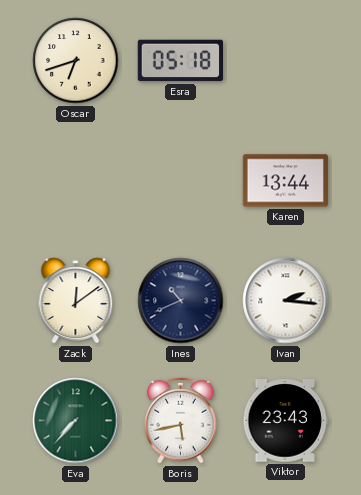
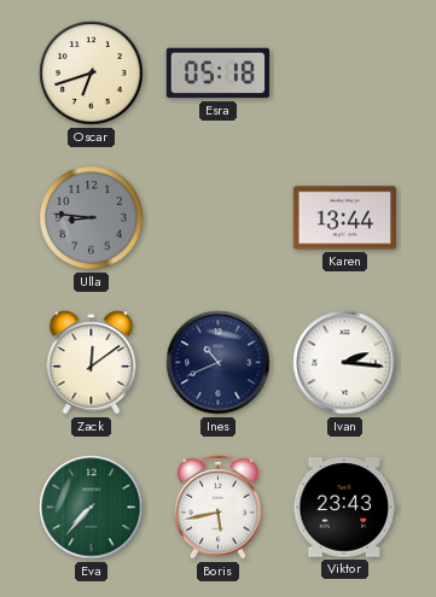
Ulla: none -> 8:46 (92, 218)
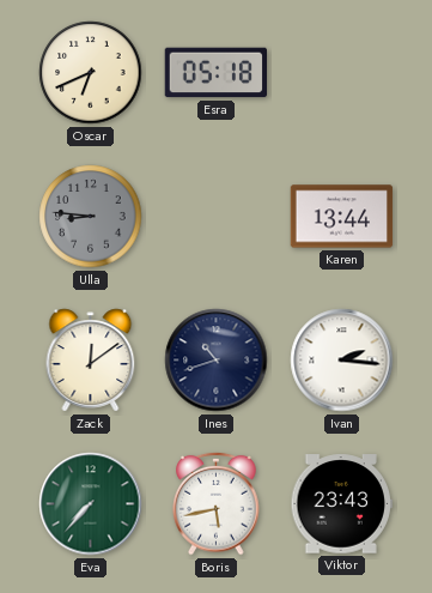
Oscar: 6:42 -> 6:41 (91, 73)
Ines: 10:41 -> 10:42 (217, 361)
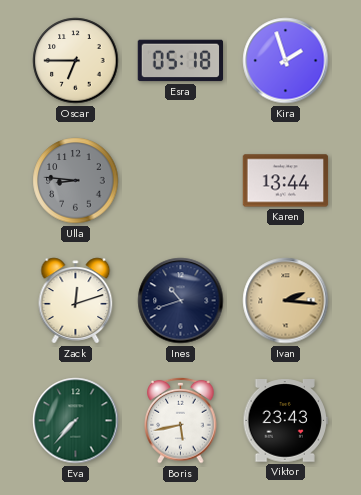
Oscar: 6:41 -> 6:45 (76, 61)
Kira: none -> 1:57 (286, 61)
Zack: 12:09 -> 12:12 (76, 301)
Ivan dial: white -> champagne (286, 301)
